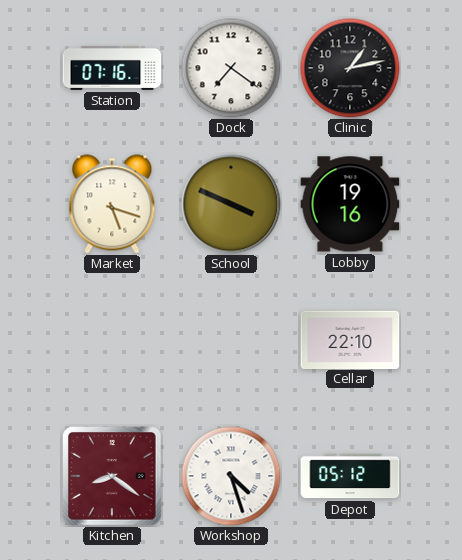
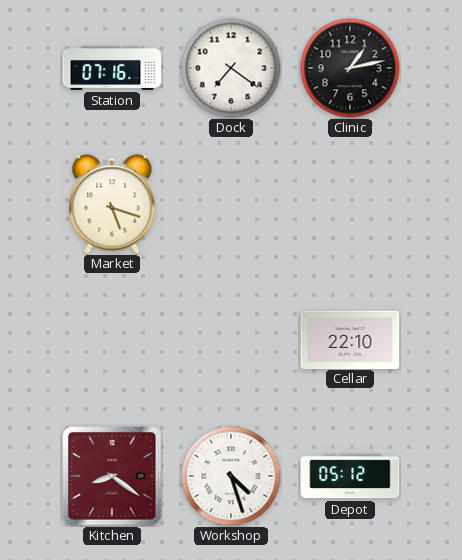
School: 3:49 -> none (231, 204)
Lobby: 19:16 -> none (350, 204)
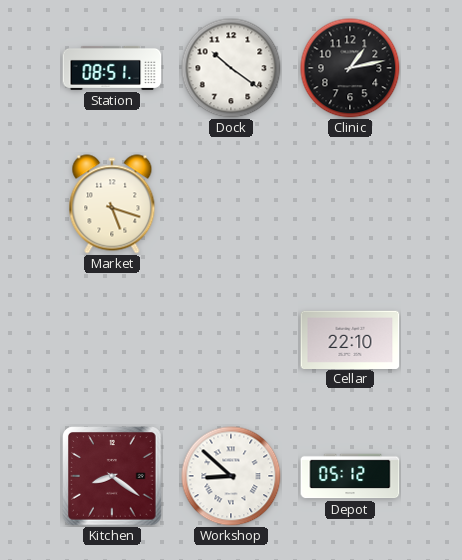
Station: 07:16 -> 08:51 (112, 68)
Dock: 7:21 -> 10:21 (231, 68)
Workshop: 4:27 -> 8:52 (231, 476)
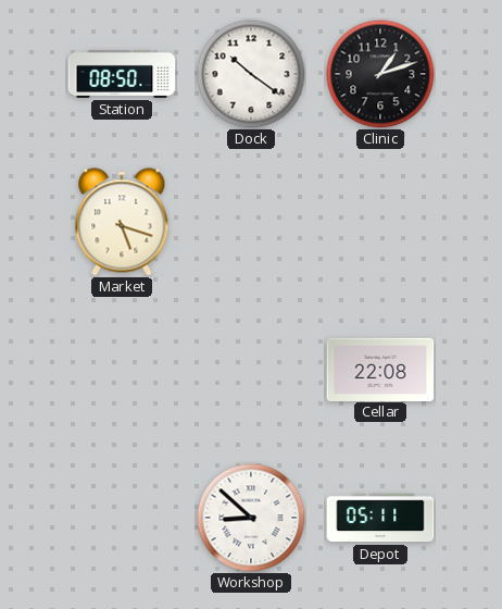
Station: 08:51 -> 08:50 (122, 74)
Clinic: 1:13 -> 1:12 (380, 74)
Cellar: 22:10 -> 22:08 (380, 369)
Kitchen: 8:21 -> none (112, 476)
Depot: 05:12 -> 05:11 (380, 518)
